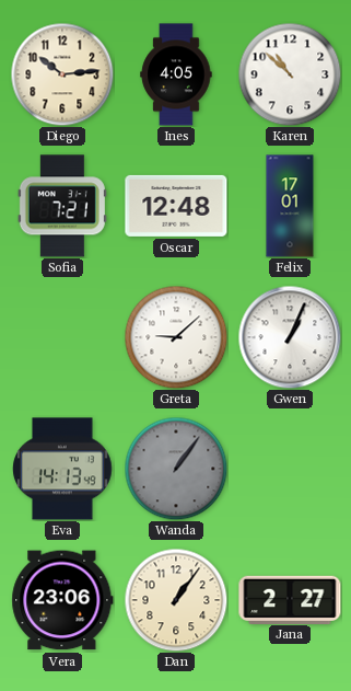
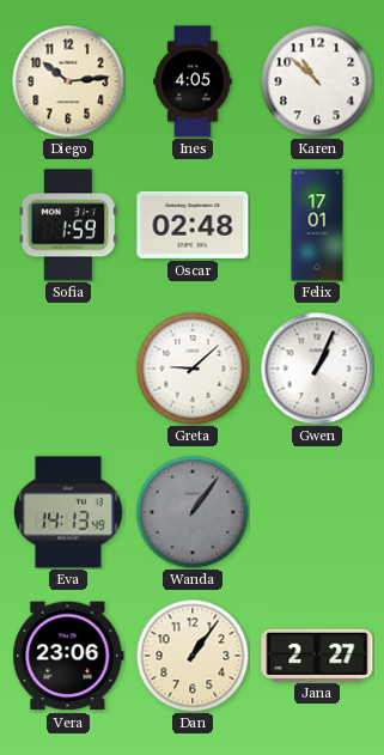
Sofia: 7:21 -> 1:59 (68, 225)
Oscar: 12:48 -> 02:48 (193, 225)
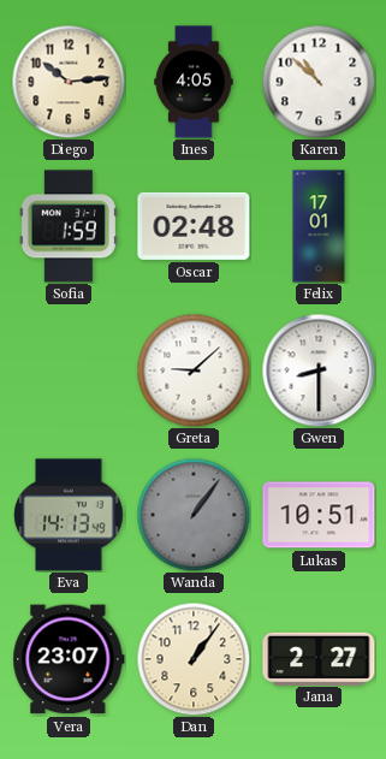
Gwen: 1:04 -> 8:30 (319, 370)
Lukas: none -> 10:51 (319, 515)
Vera: 23:06 -> 23:07 (69, 659)
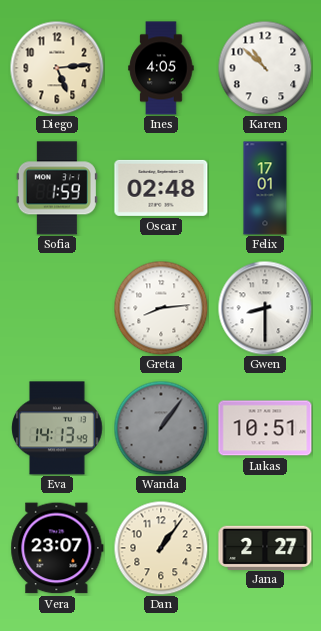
Diego: 10:14 -> 5:14 (57, 68)
Greta: 9:08 -> 8:14 (161, 308)
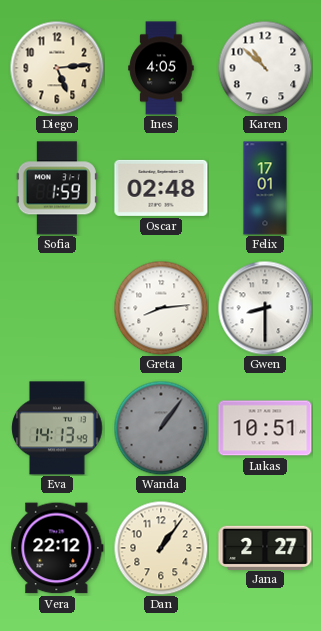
Vera: 23:07 -> 22:12 (57, 548)
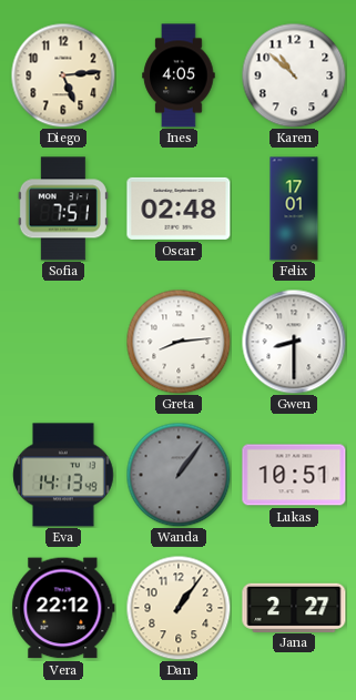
Sofia: 1:59 -> 7:51 (63, 209)
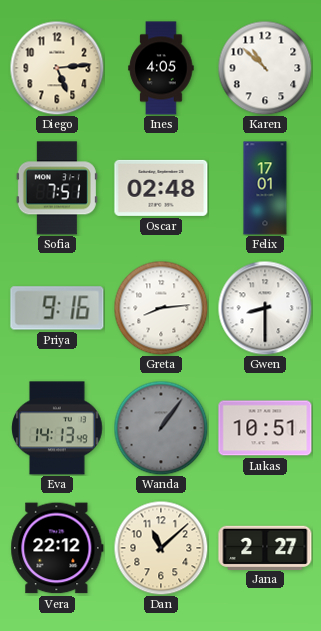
Priya: none -> 9:16 (57, 308)
Dan: 1:06 -> 11:08 (161, 548)
